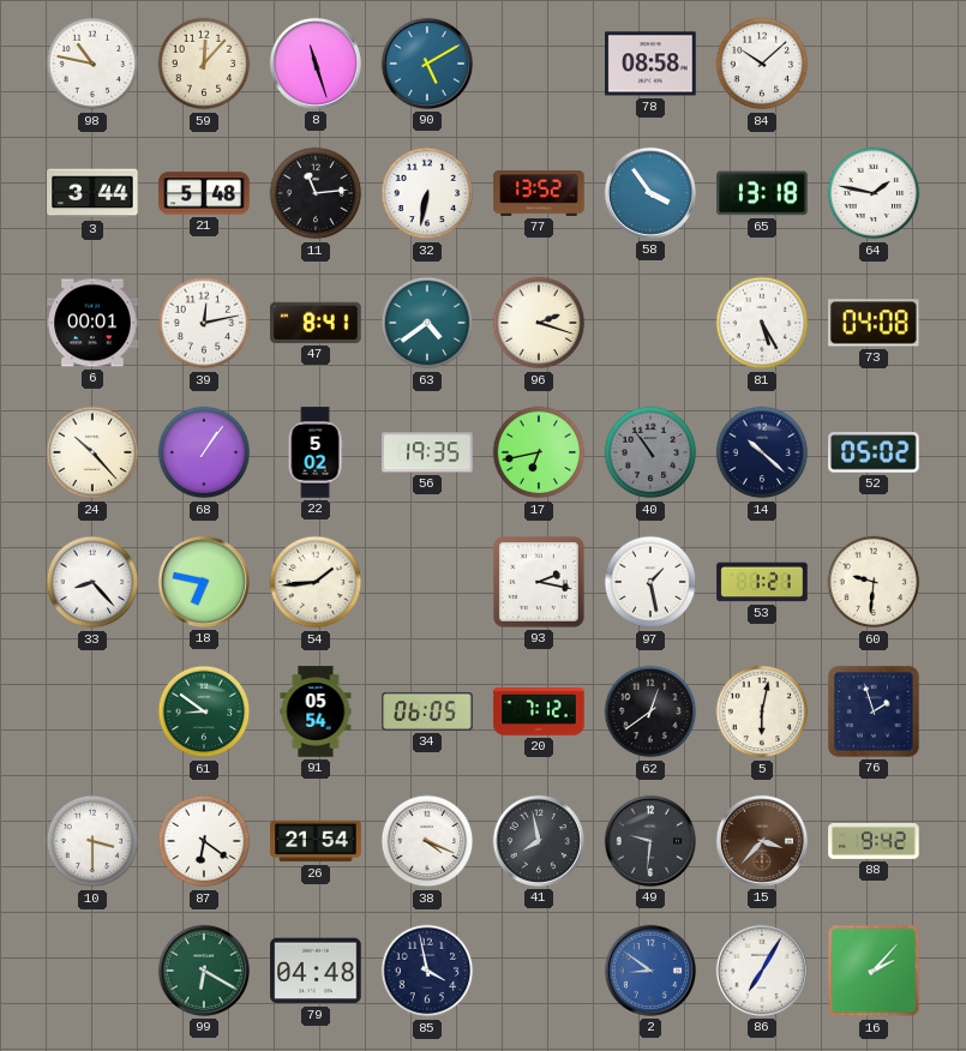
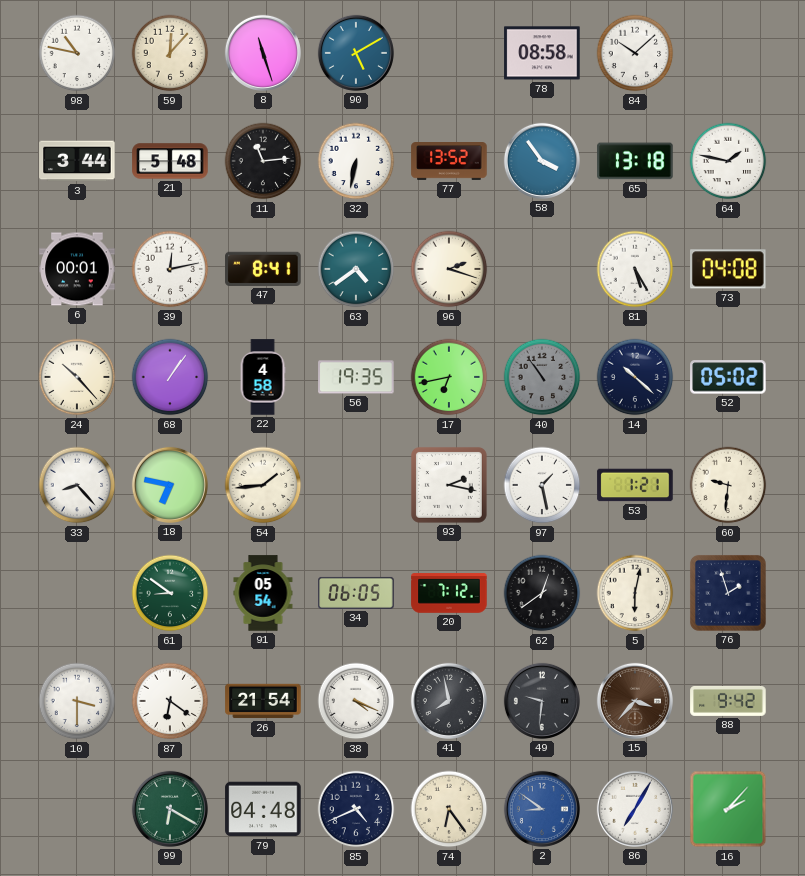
22: 5:02 -> 4:58 (263, 377)
85: 3:58 -> 4:41 (356, 809)
74: none -> 6:24 (449, 809)
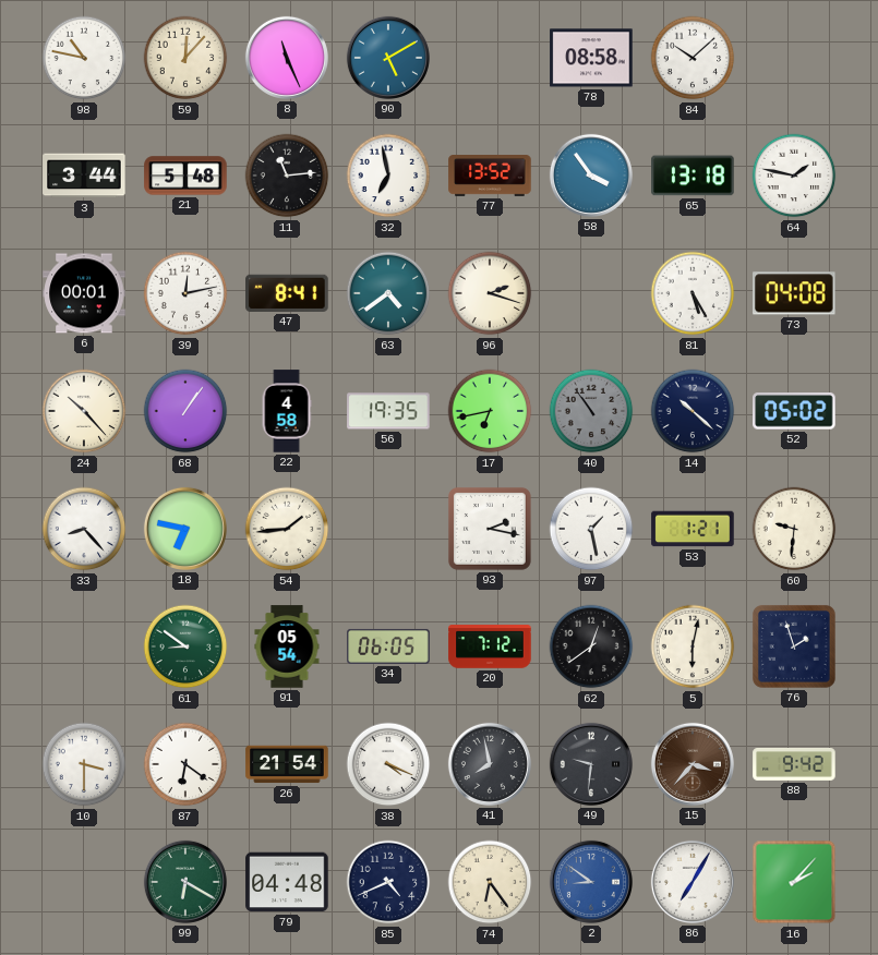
8: 11:27 -> 11:26 (287, 58)
32: 6:32 -> 6:58 (388, 176)
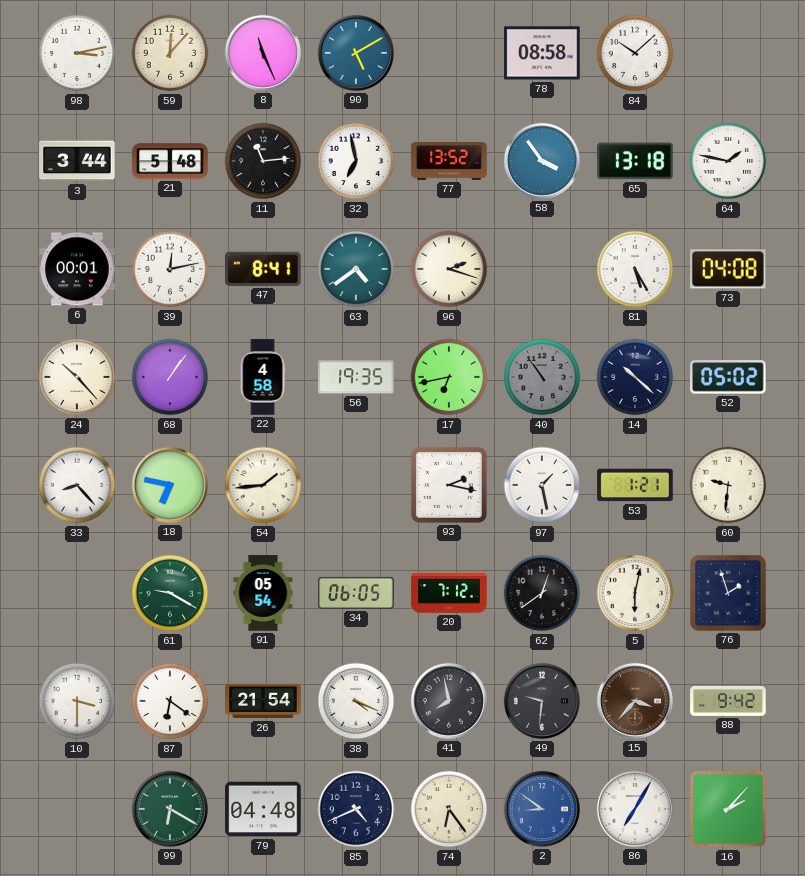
98: 10:47 -> 3:13 (77, 53)
61: 8:51 -> 9:20 (170, 593)
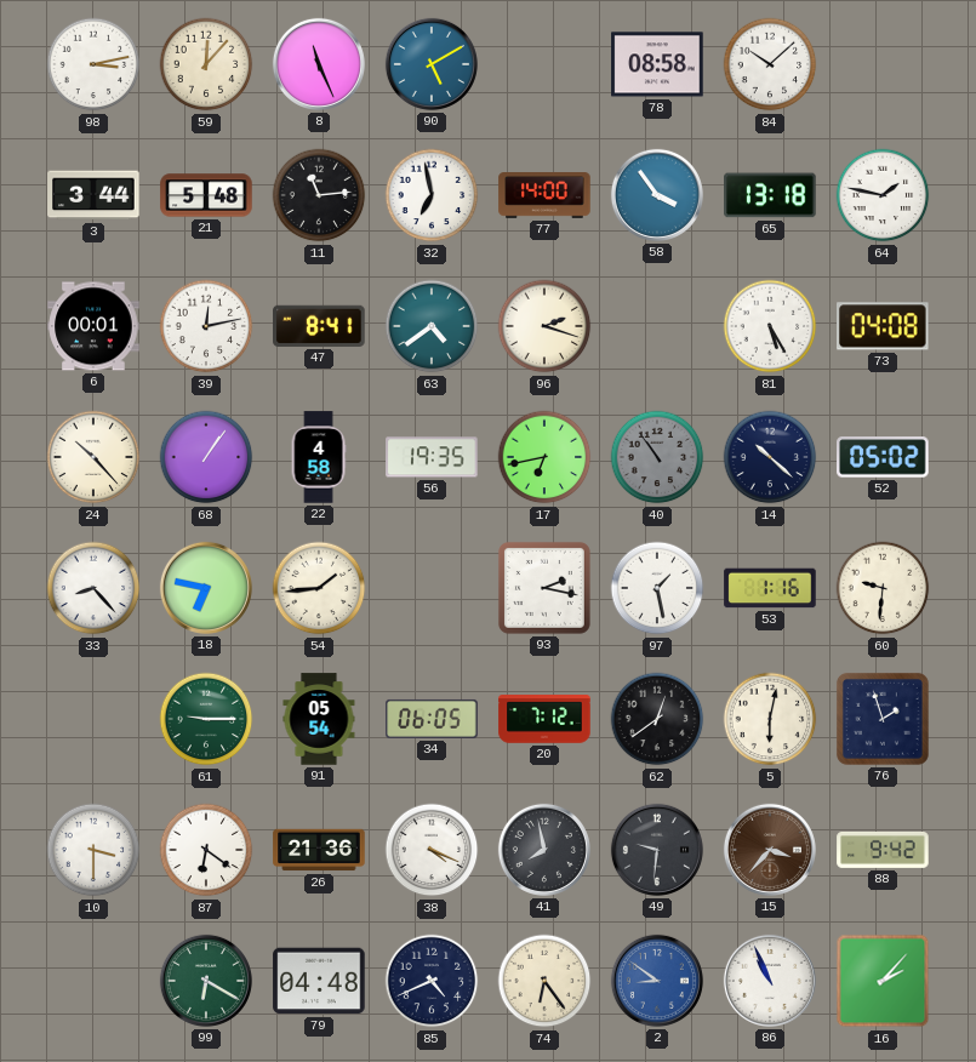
77: 13:52 -> 14:00 (544, 196)
53: 1:21 -> 1:16 (770, 588)
61: 9:20 -> 9:15 (206, 719)
26: 21:54 -> 21:36 (319, 850)
86: 7:05 -> 10:56 (770, 981)
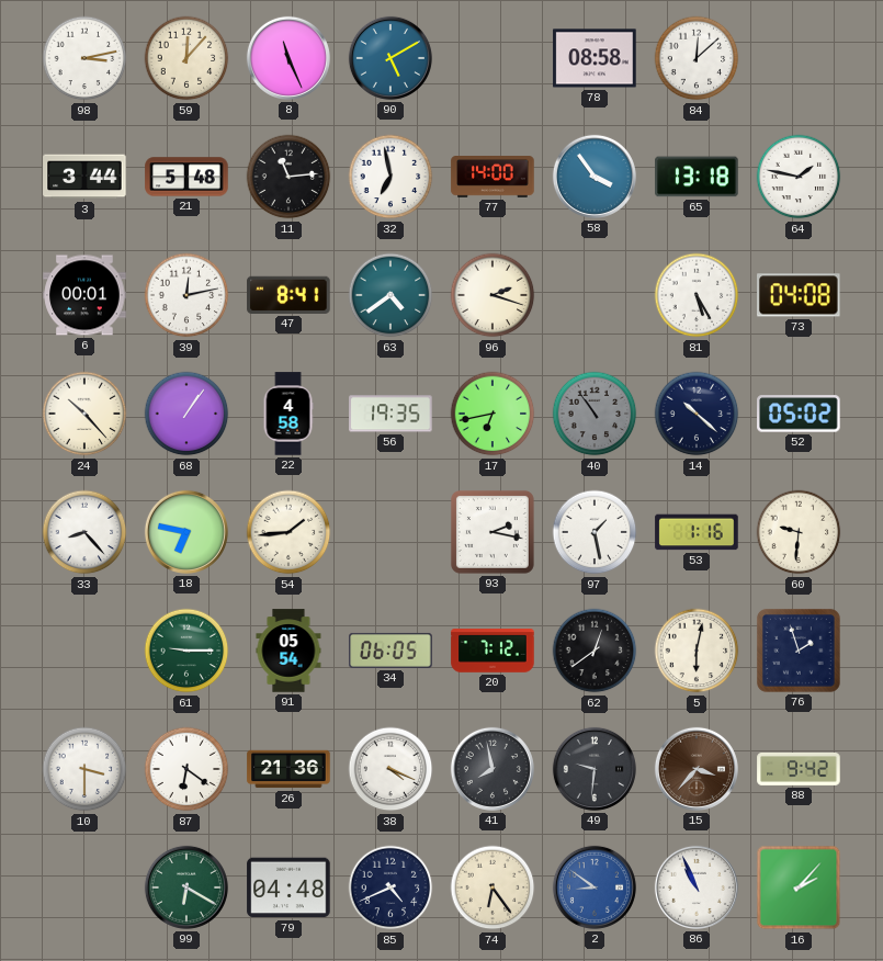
84: 10:08 -> 12:08 (697, 58)
